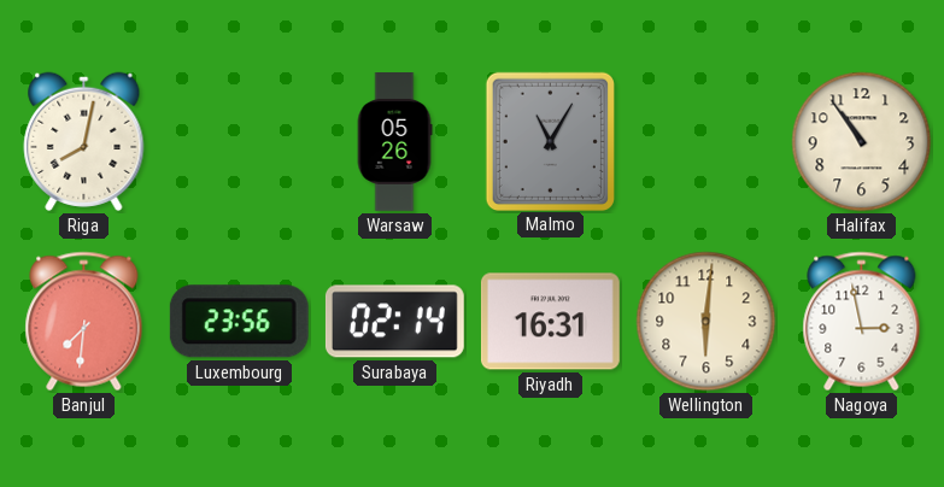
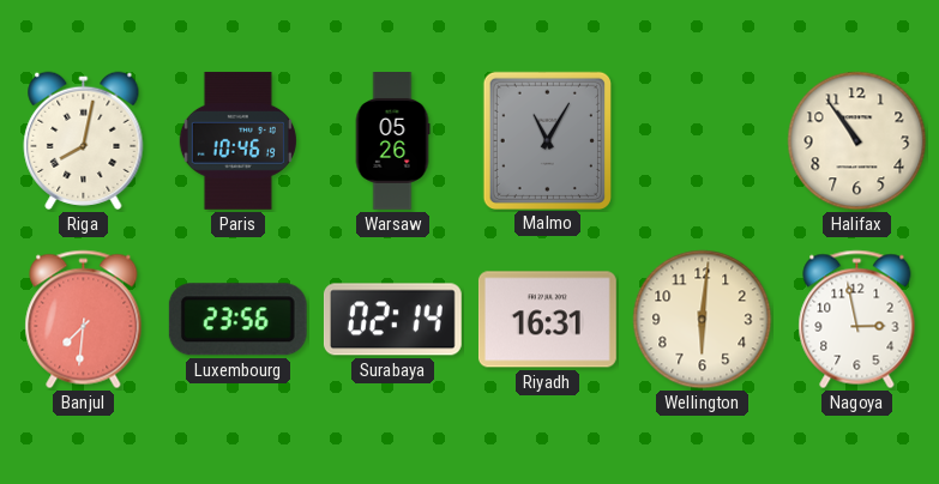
Paris: none -> 10:46 (237, 140)
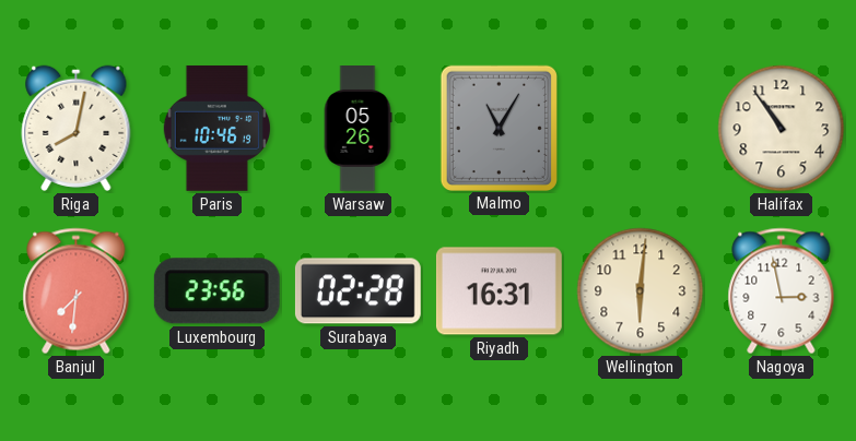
Surabaya: 02:14 -> 02:28 (357, 291)
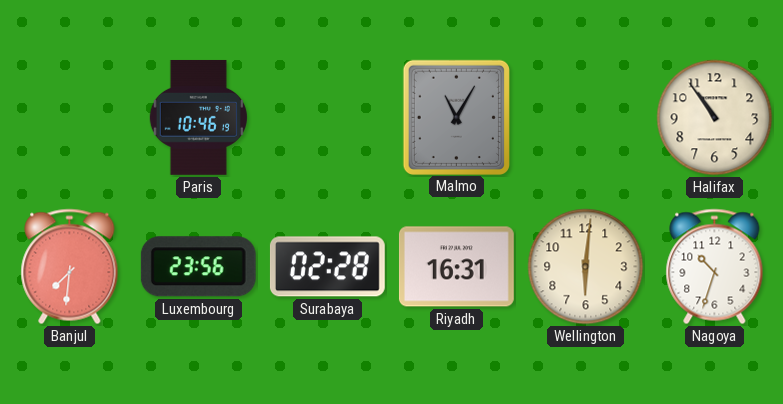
Riga: 8:02 -> none (77, 128)
Warsaw: 05:26 -> none (357, 129)
Nagoya: 2:58 -> 10:33 (715, 267)
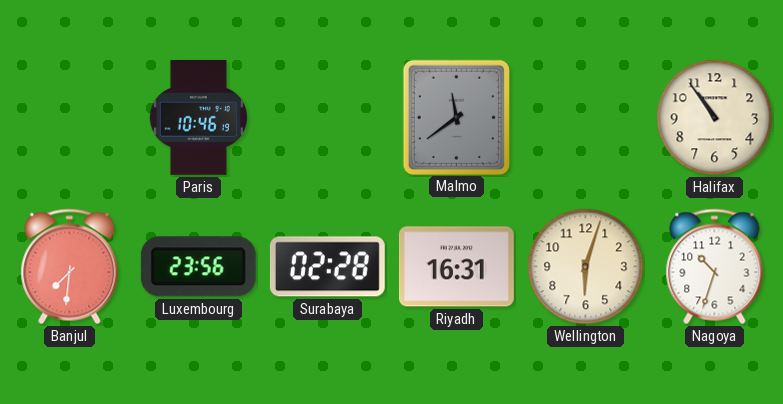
Malmo: 11:05 -> 11:39 (456, 117)
Wellington: 6:01 -> 6:03 (586, 267)
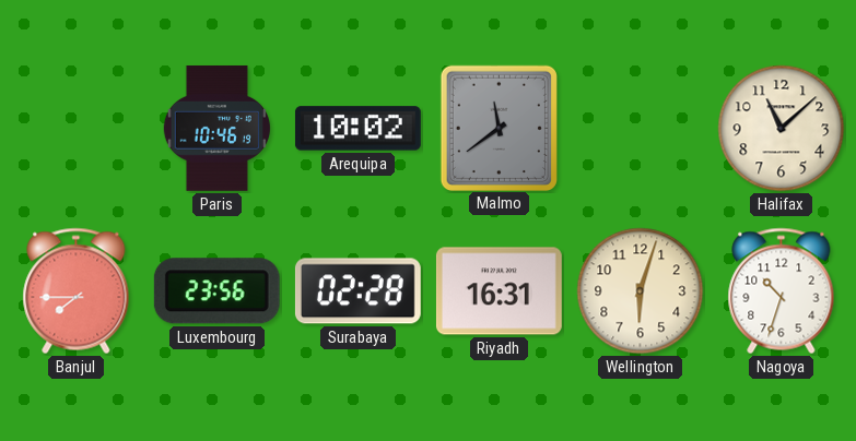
Arequipa: none -> 10:02 (357, 129)
Halifax: 10:54 -> 11:08 (782, 129)
Banjul: 7:31 -> 7:45 (77, 291)
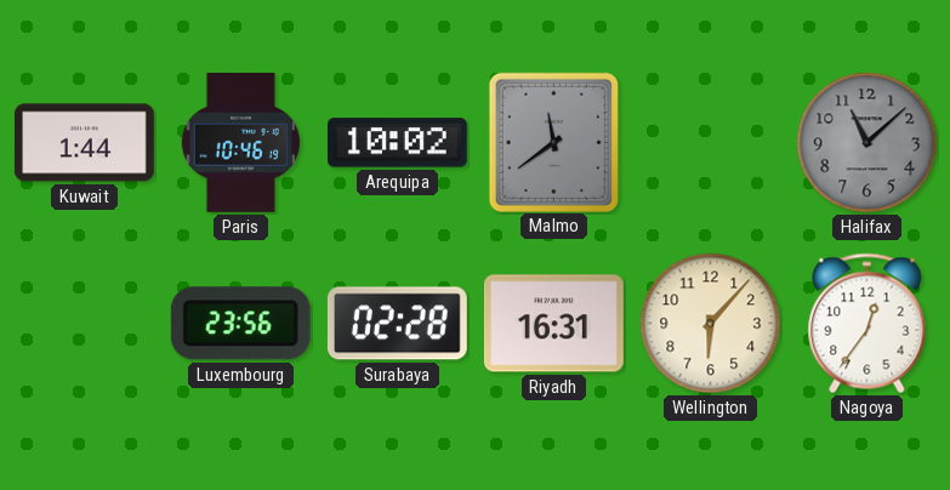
Kuwait: none -> 1:44 (84, 143)
Halifax dial: cream -> grey (867, 143)
Banjul: 7:45 -> none (77, 291)
Wellington: 6:03 -> 6:07 (711, 324)
Nagoya: 10:33 -> 12:36 (867, 324)
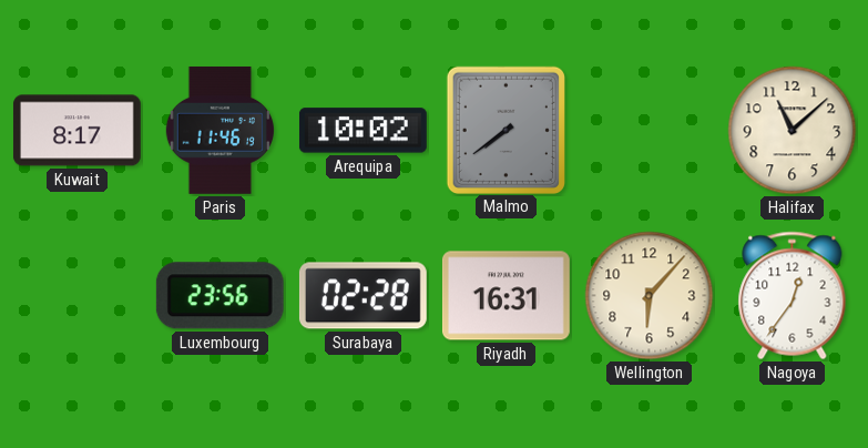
Kuwait: 1:44 -> 8:17 (76, 131)
Paris: 10:46 -> 11:46 (219, 130)
Malmo: 11:39 -> 7:39 (506, 130)
Halifax dial: grey -> cream (793, 131)
